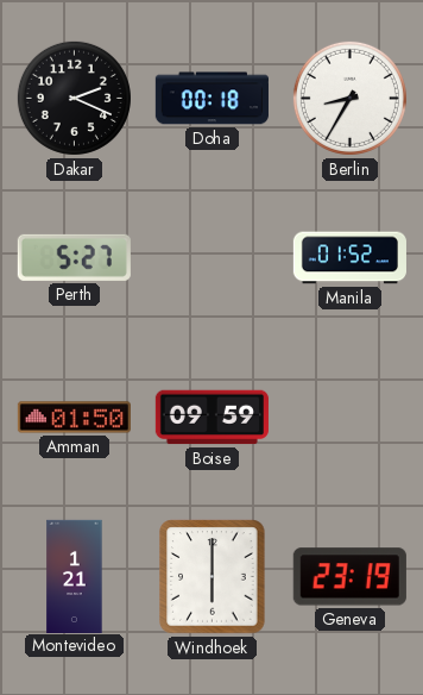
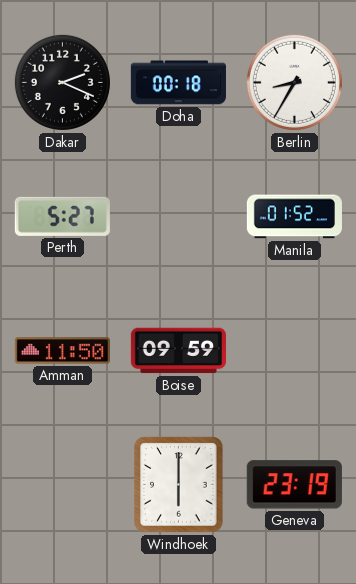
Amman: 01:50 -> 11:50 (62, 351)
Montevideo: 1:21 -> none (75, 576)
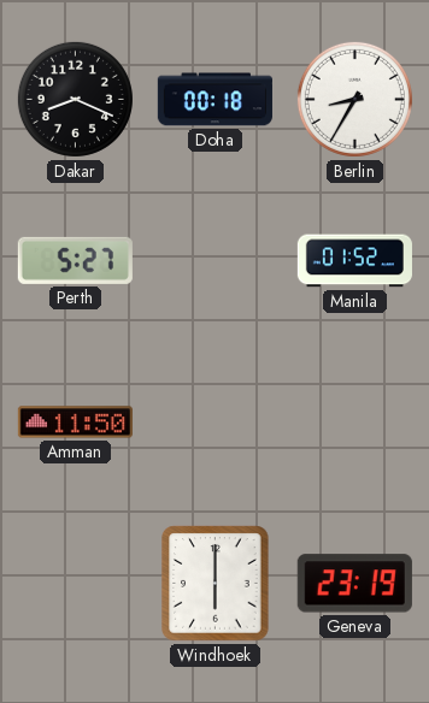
Dakar: 2:19 -> 8:19 (75, 99)
Boise: 09:59 -> none (178, 351)
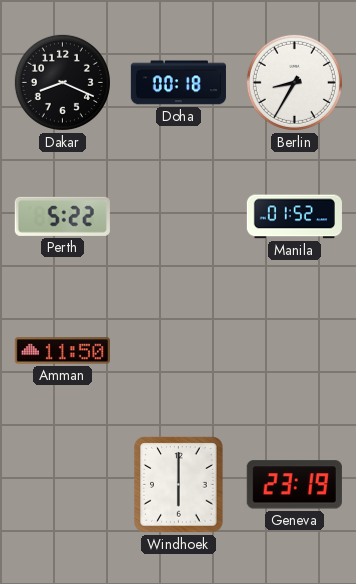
Perth: 5:27 -> 5:22 (62, 216)
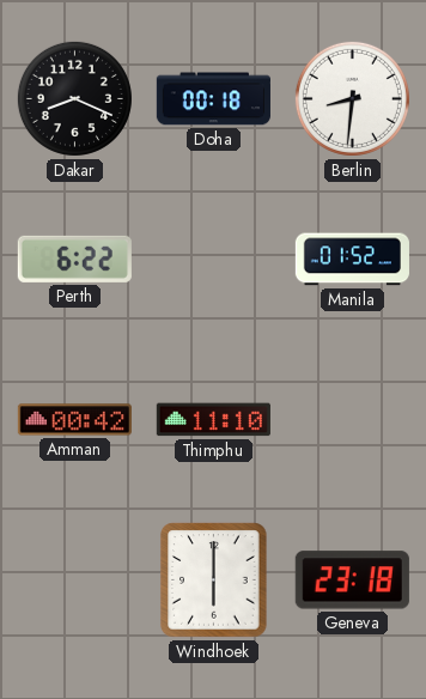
Berlin: 8:35 -> 8:31 (352, 98)
Perth: 5:22 -> 6:22 (74, 259)
Amman: 11:50 -> 00:42 (74, 420)
Thimphu: none -> 11:10 (213, 420)
Geneva: 23:19 -> 23:18 (352, 581)
